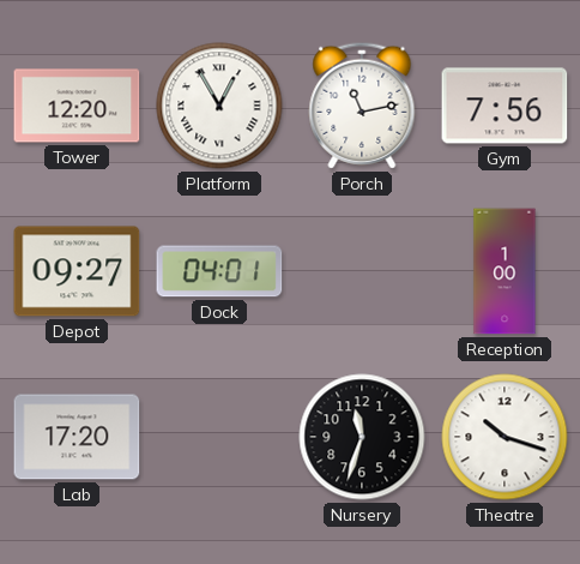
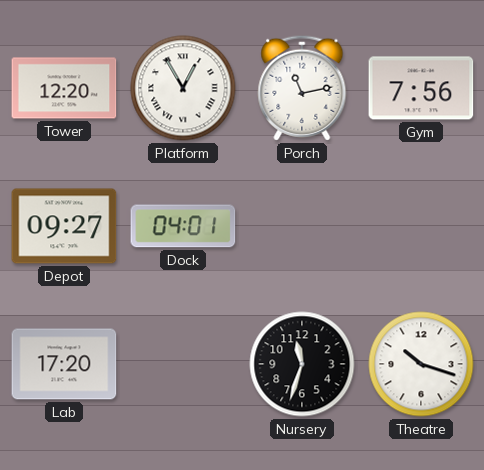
Reception: 1:00 -> none (505, 271)
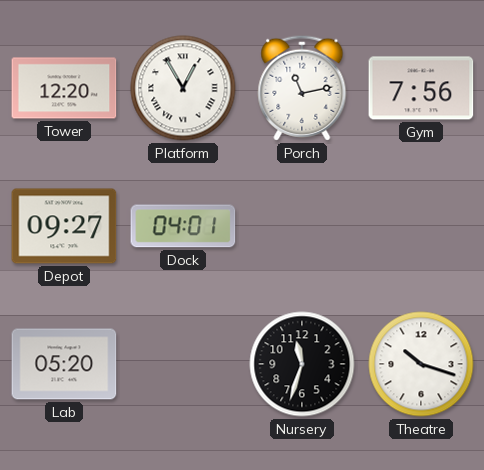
Lab: 17:20 -> 05:20 (64, 364)
